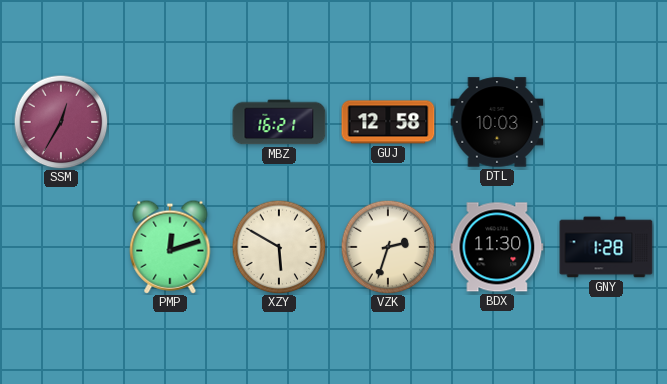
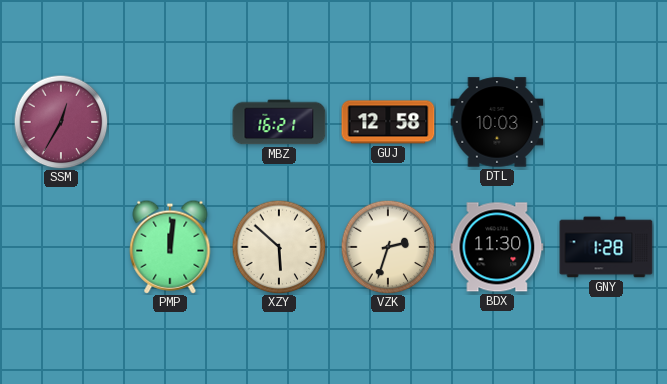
PMP: 12:12 -> 12:01 (170, 247)
XZY: 5:50 -> 5:52 (279, 247)
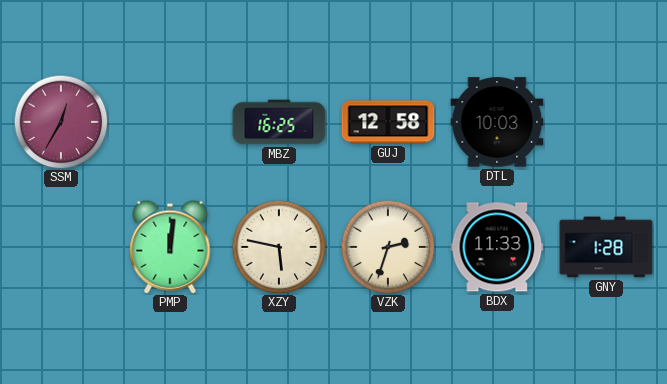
MBZ: 16:21 -> 16:25 (279, 122)
XZY: 5:52 -> 5:47 (279, 247)
BDX: 11:30 -> 11:33 (497, 247)
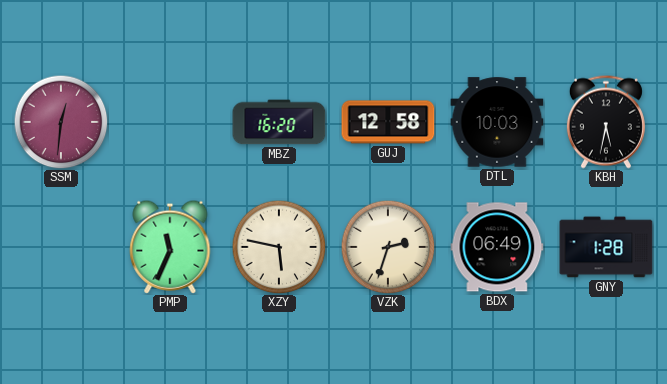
SSM: 12:35 -> 12:31 (61, 122)
MBZ: 16:25 -> 16:20 (279, 122)
KBH: none -> 5:32 (606, 122)
PMP: 12:01 -> 11:34 (170, 247)
BDX: 11:33 -> 06:49 (497, 247)
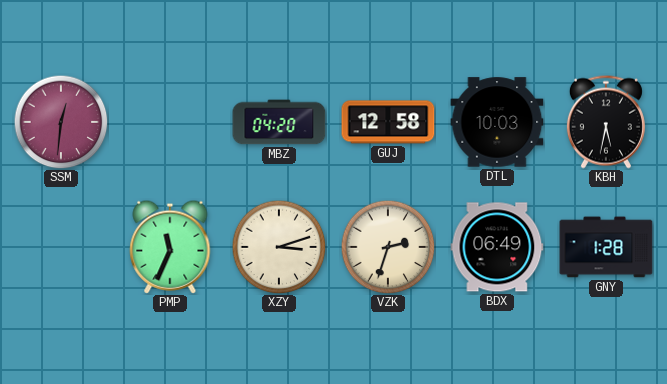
MBZ: 16:20 -> 04:20 (279, 122)
XZY: 5:47 -> 3:12 (279, 247)
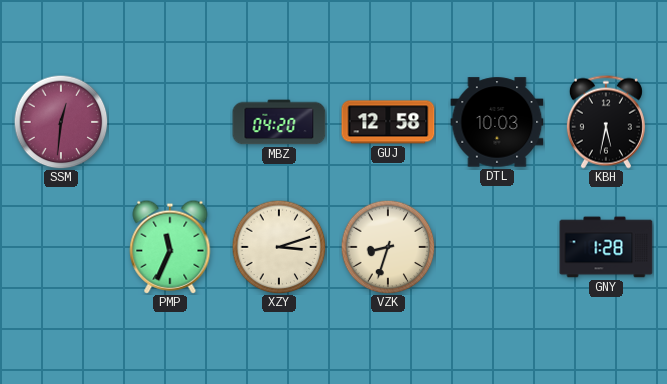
VZK: 2:33 -> 8:33 (388, 247)
BDX: 06:49 -> none (497, 247)
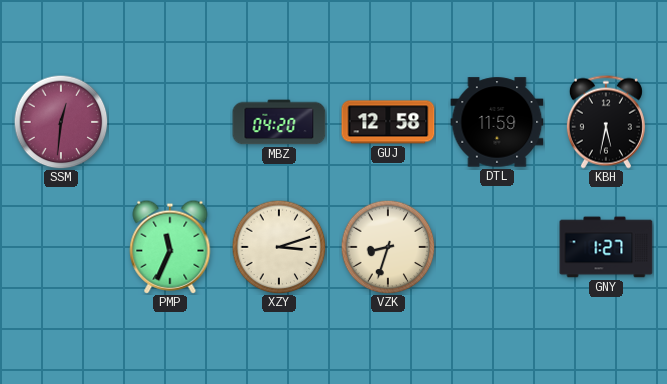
DTL: 10:03 -> 11:59 (497, 122)
GNY: 1:28 -> 1:27 (606, 247)
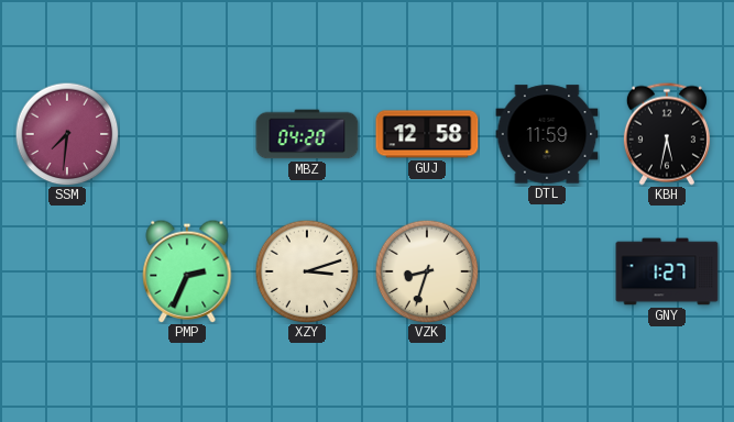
SSM: 12:31 -> 7:31 (67, 134)
PMP: 11:34 -> 2:34 (187, 271)
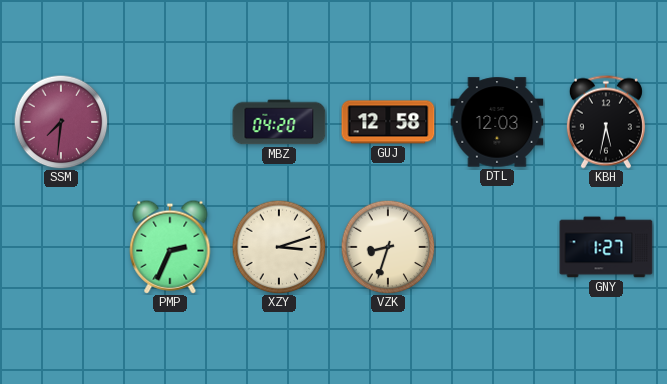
DTL: 11:59 -> 12:03 (497, 122)
